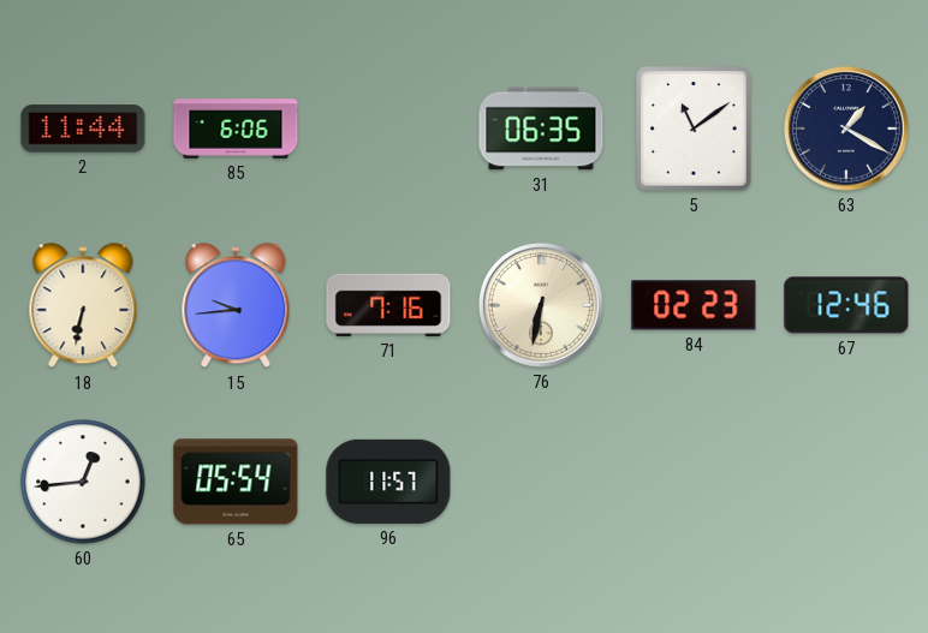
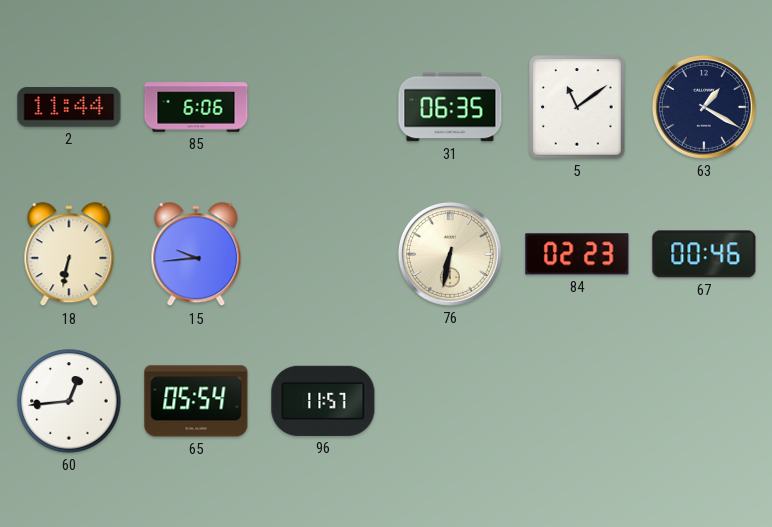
71: 7:16 -> none (388, 305)
67: 12:46 -> 00:46 (704, 254)
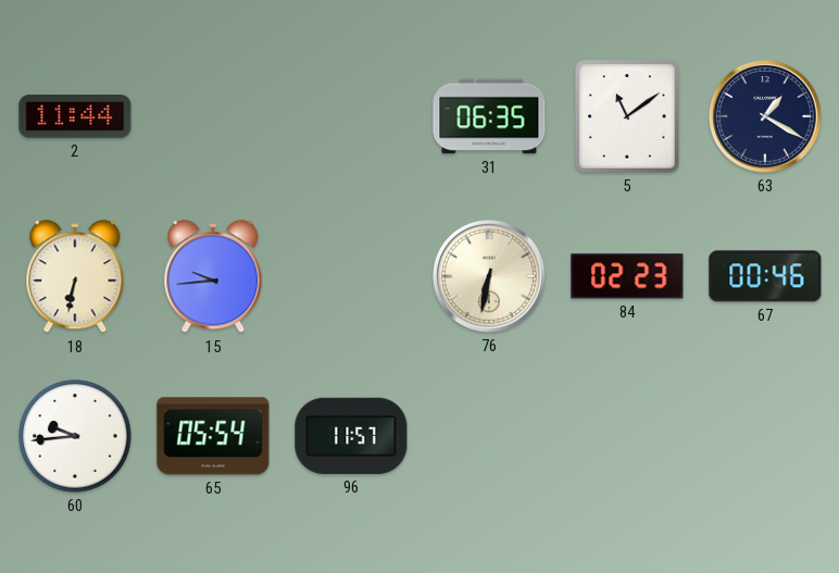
85: 6:06 -> none (196, 107)
60: 12:44 -> 9:44 (75, 436)
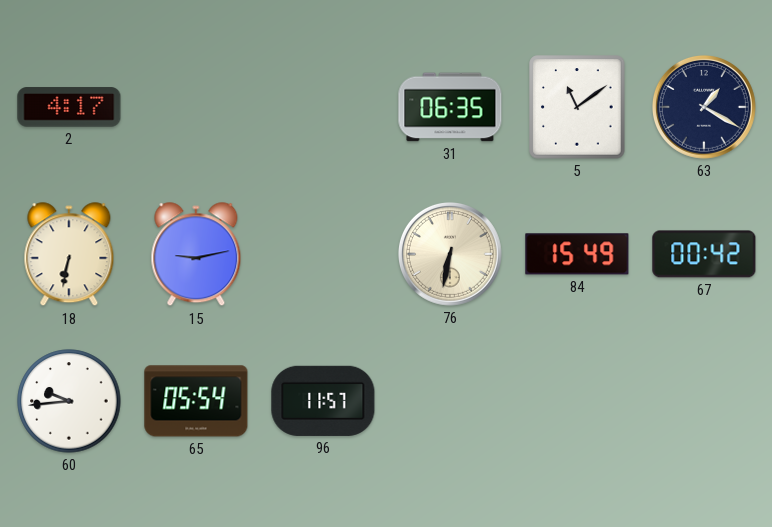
2: 11:44 -> 4:17 (69, 107)
15: 9:44 -> 9:13 (196, 255)
84: 02:23 -> 15:49 (577, 254)
67: 00:46 -> 00:42 (704, 254)
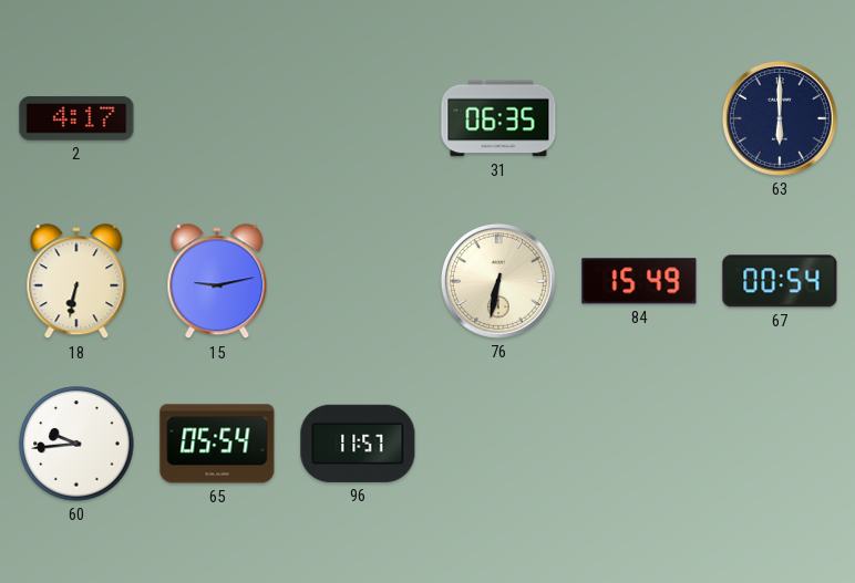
5: 11:09 -> none (577, 107)
63: 1:20 -> 6:00 (780, 118)
67: 00:42 -> 00:54 (780, 281)
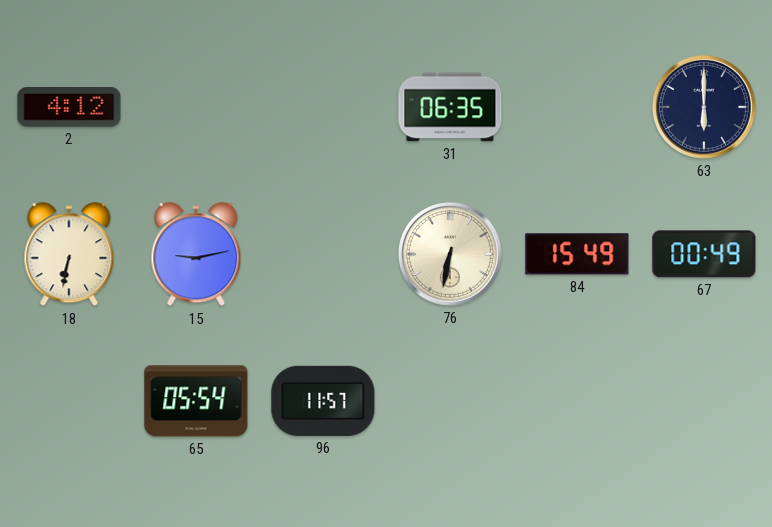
2: 4:17 -> 4:12 (69, 107)
67: 00:54 -> 00:49 (704, 254)
60: 9:44 -> none (76, 444)
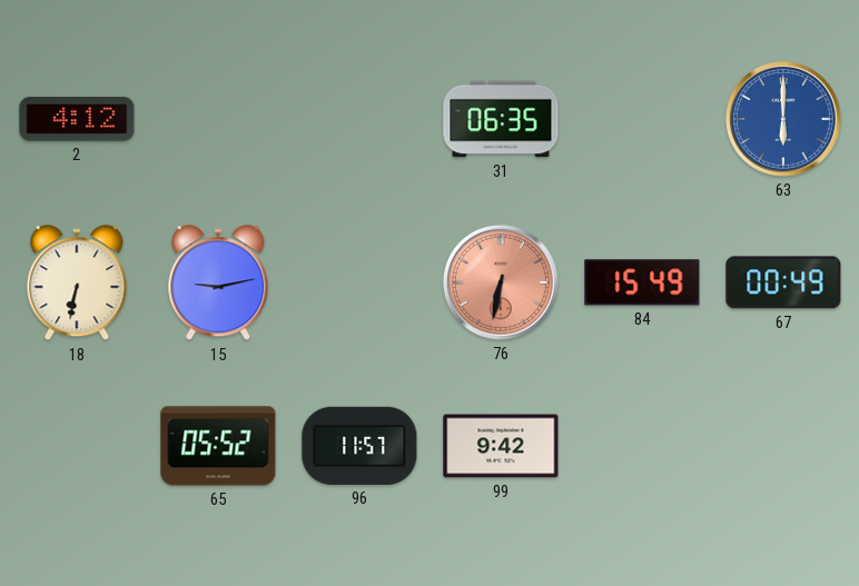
63 dial: navy -> blue (783, 119)
76 dial: cream -> salmon (501, 282)
65: 05:54 -> 05:52 (218, 446)
99: none -> 9:42 (501, 446)
